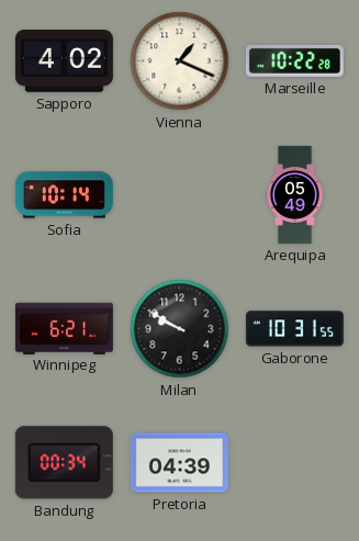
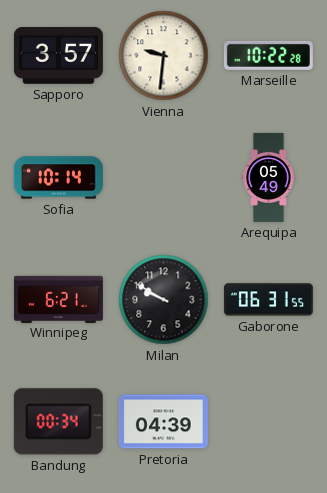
Sapporo: 4:02 -> 3:57 (58, 56)
Vienna: 1:19 -> 9:31 (164, 56)
Gaborone: 10:31 -> 06:31 (268, 300)
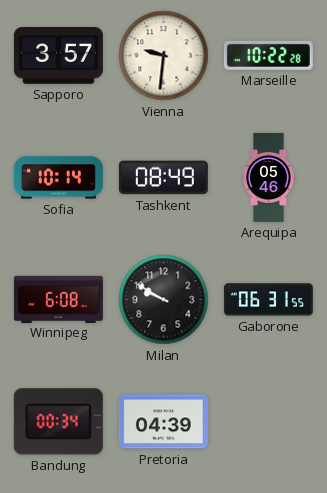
Tashkent: none -> 08:49 (163, 178)
Arequipa: 05:49 -> 05:46 (269, 177)
Winnipeg: 6:21 -> 6:08 (58, 299)
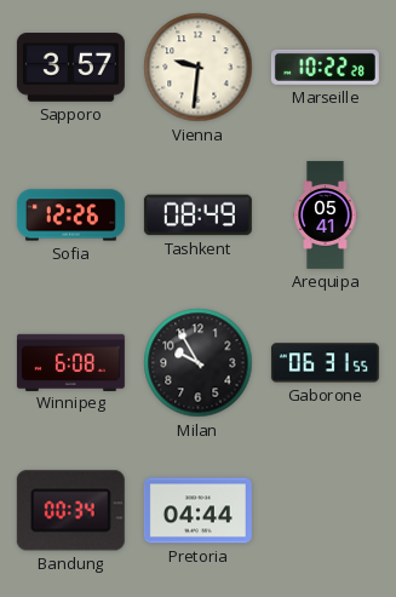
Sofia: 10:14 -> 12:26 (70, 216)
Arequipa: 05:46 -> 05:41 (326, 214)
Milan: 9:50 -> 9:55 (199, 363)
Pretoria: 04:39 -> 04:44 (197, 511)
